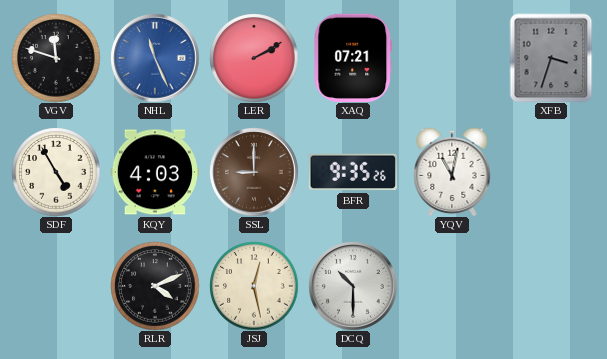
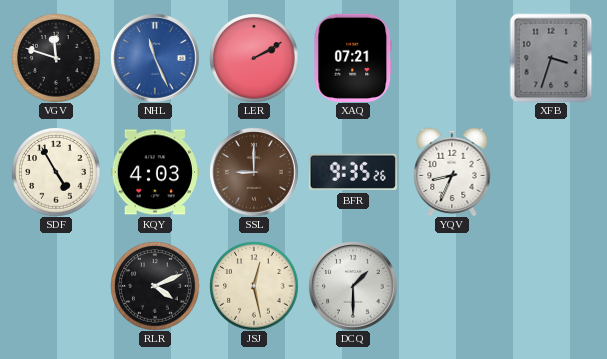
YQV: 11:02 -> 8:34 (452, 172)
DCQ: 10:30 -> 1:30 (353, 286)
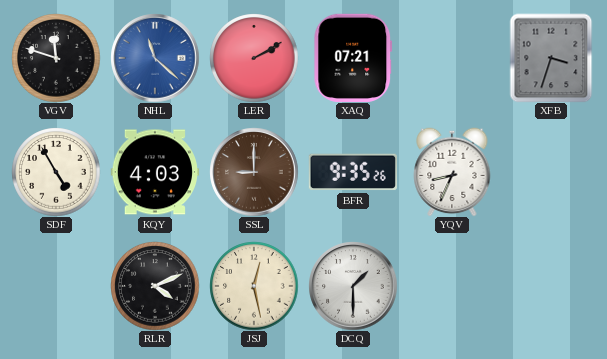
NHL: 11:26 -> 11:22 (155, 58)
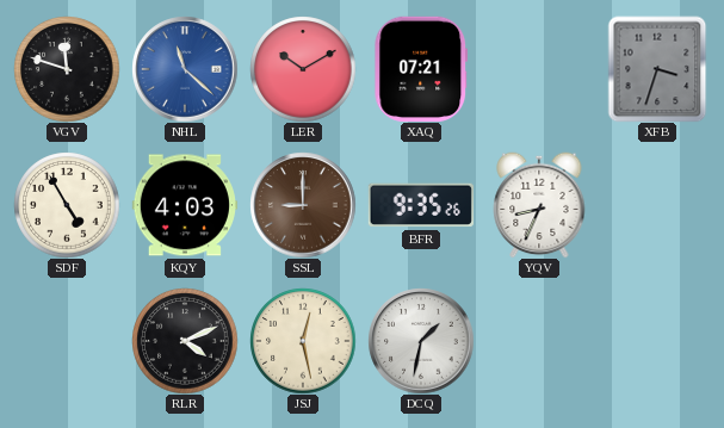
LER: 2:10 -> 10:10 (303, 69)
DCQ: 1:30 -> 1:32 (421, 341)
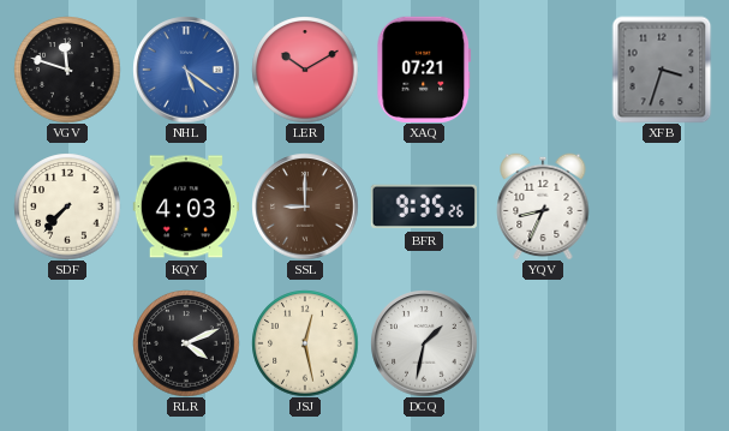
NHL: 11:22 -> 5:21 (186, 70)
SDF: 4:55 -> 7:37 (67, 206)
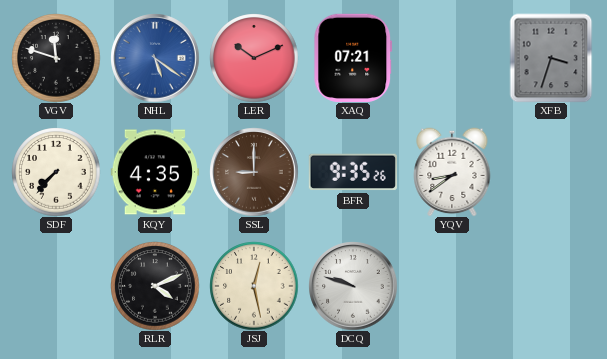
LER: 10:10 -> 10:11 (254, 58)
KQY: 4:03 -> 4:35 (154, 172)
YQV: 8:34 -> 8:39 (452, 172)
DCQ: 1:32 -> 9:48 (353, 286)
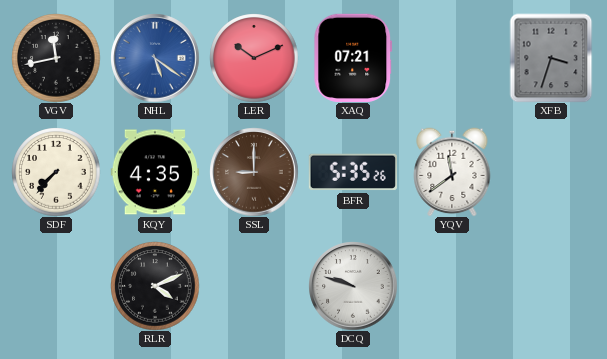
VGV: 11:48 -> 11:43 (56, 58)
BFR: 9:35 -> 5:35 (353, 172)
YQV: 8:39 -> 11:39 (452, 172)
JSJ: 12:28 -> none (254, 286)
